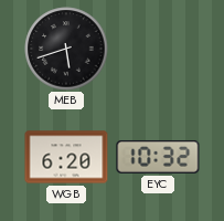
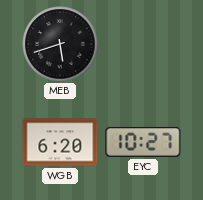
EYC: 10:32 -> 10:27 (143, 142)
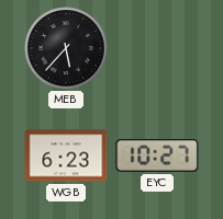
MEB: 5:42 -> 5:37 (66, 48)
WGB: 6:20 -> 6:23 (66, 155)
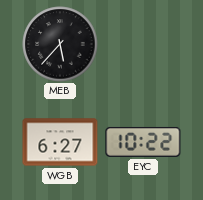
WGB: 6:23 -> 6:27 (60, 142)
EYC: 10:27 -> 10:22 (143, 142)
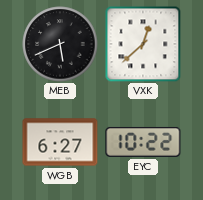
MEB: 5:37 -> 5:41 (60, 44)
VXK: none -> 12:38 (143, 44)
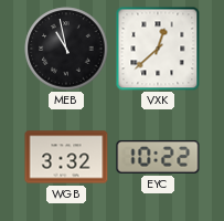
MEB: 5:41 -> 10:58 (66, 49)
WGB: 6:27 -> 3:32 (66, 157)
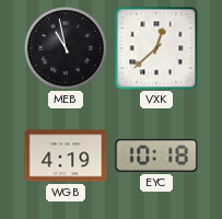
WGB: 3:32 -> 4:19 (66, 155)
EYC: 10:22 -> 10:18 (156, 155)
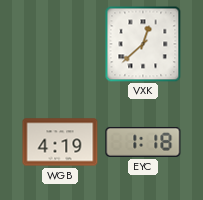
MEB: 10:58 -> none (66, 48)
EYC: 10:18 -> 1:18 (143, 142)
